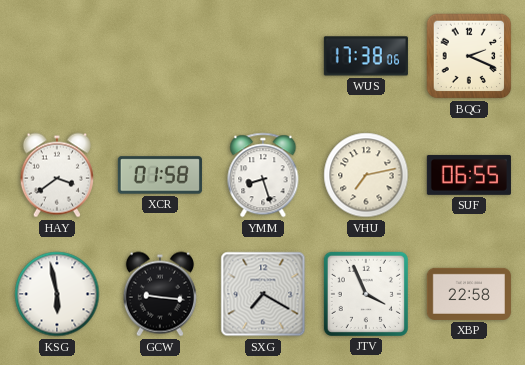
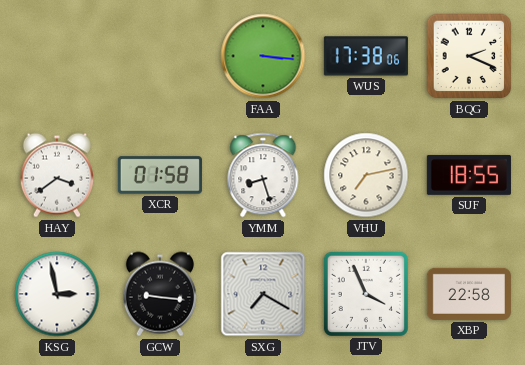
FAA: none -> 3:16 (263, 56)
SUF: 06:55 -> 18:55 (469, 175)
KSG: 5:58 -> 2:58 (57, 294)
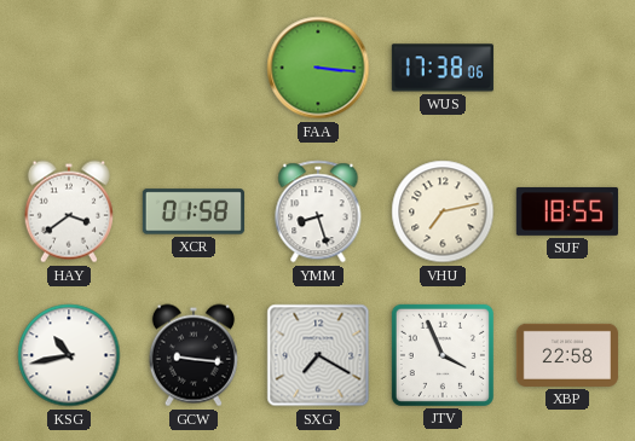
BQG: 2:19 -> none (469, 56)
KSG: 2:58 -> 10:43 (69, 355)
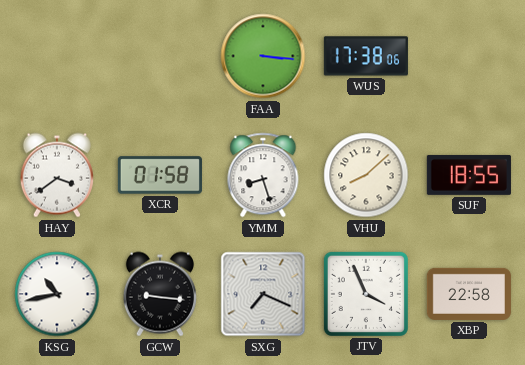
VHU: 7:13 -> 8:08 (366, 175)
SXG: 7:20 -> 7:19 (263, 294)
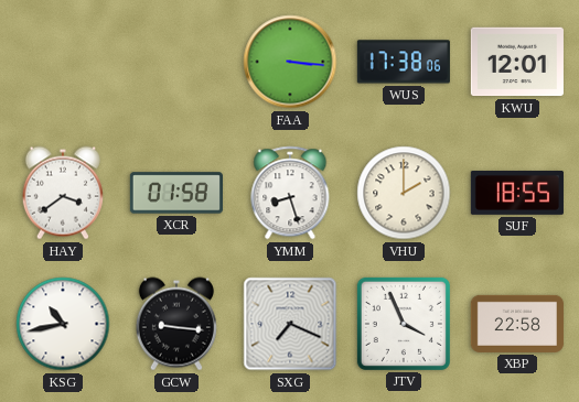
KWU: none -> 12:01 (517, 62)
VHU: 8:08 -> 2:00 (404, 193)
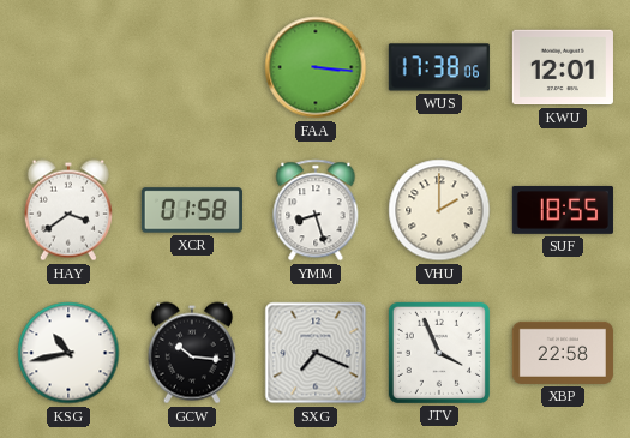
GCW: 9:16 -> 10:16 (192, 353)
